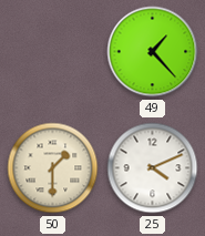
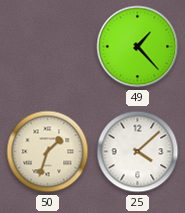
50: 1:30 -> 1:33 (48, 152)
25: 4:11 -> 4:08 (138, 152)
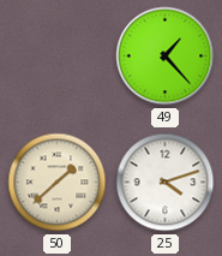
50: 1:33 -> 1:38 (58, 183)
25: 4:08 -> 4:12 (166, 183)
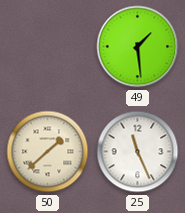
49: 1:23 -> 1:29 (138, 47)
25: 4:12 -> 11:26 (138, 152)
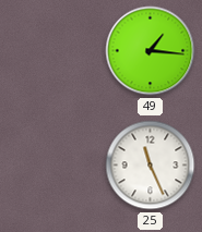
49: 1:29 -> 1:16 (151, 51)
50: 1:38 -> none (48, 152)
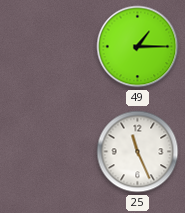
49: 1:16 -> 1:15 (138, 47)
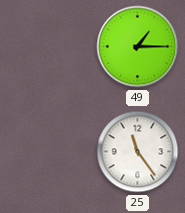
25: 11:26 -> 11:24 (138, 152)
